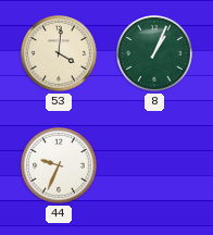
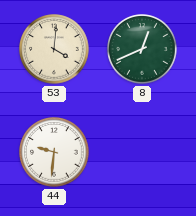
8: 1:04 -> 12:41 (142, 49)
44: 9:34 -> 9:31 (54, 152)
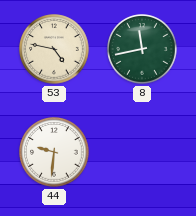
53: 4:01 -> 4:47 (54, 49)
8: 12:41 -> 11:43 (142, 49)
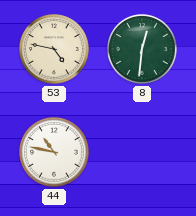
8: 11:43 -> 12:31 (142, 49)
44: 9:31 -> 10:47 (54, 152)
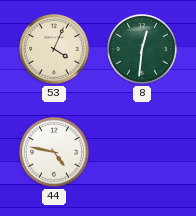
53: 4:47 -> 4:04 (54, 49)
44: 10:47 -> 4:47 (54, 152)
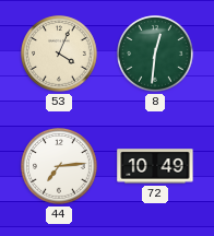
44: 4:47 -> 7:14 (59, 166)
72: none -> 10:49 (155, 166)
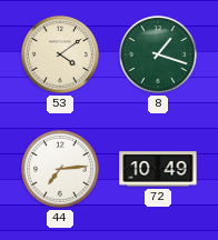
53: 4:04 -> 4:09 (60, 54)
8: 12:31 -> 1:18 (158, 54)
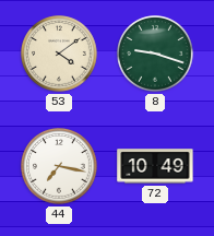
8: 1:18 -> 9:18 (155, 54)
44: 7:14 -> 7:17 (59, 166)
